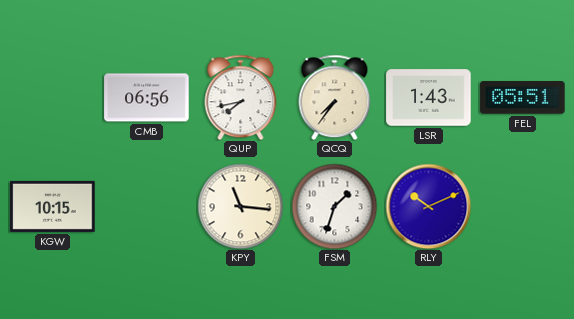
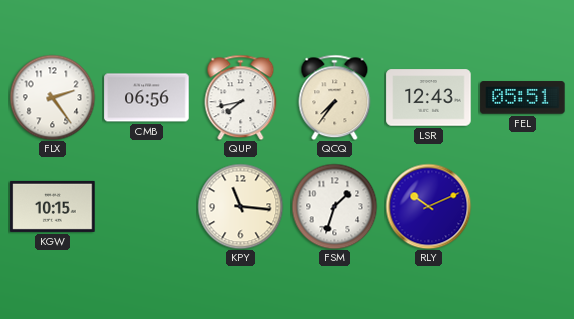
FLX: none -> 2:24 (52, 97)
LSR: 1:43 -> 12:43 (429, 98)
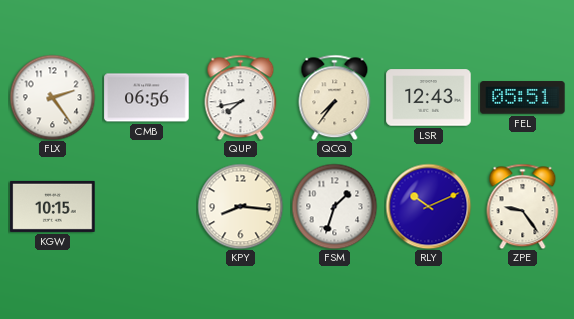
KPY: 11:16 -> 8:16 (240, 206)
ZPE: none -> 9:24 (523, 206)
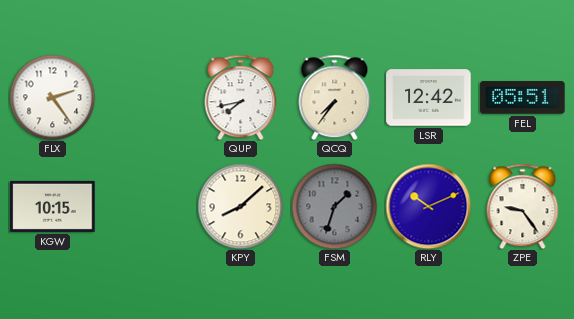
CMB: 06:56 -> none (147, 98)
LSR: 12:43 -> 12:42 (429, 98)
KPY: 8:16 -> 8:08 (240, 206)
FSM dial: white -> grey (334, 206)
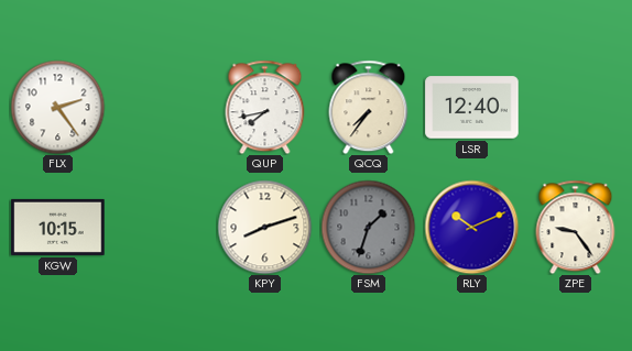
LSR: 12:42 -> 12:40 (472, 108)
FEL: 05:51 -> none (523, 98)
KPY: 8:08 -> 8:12 (264, 227)
